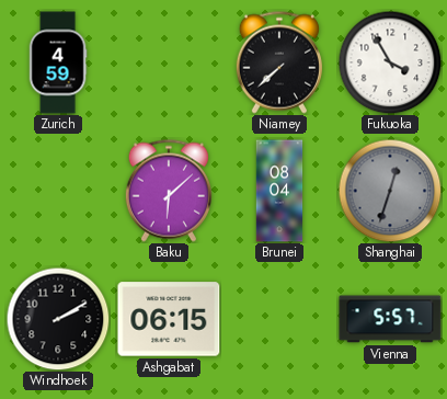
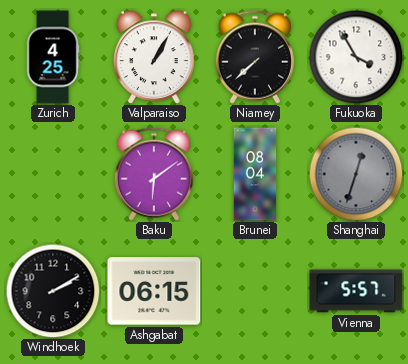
Zurich: 4:59 -> 4:25 (53, 57)
Valparaiso: none -> 1:05 (154, 57)
Baku: 6:08 -> 6:09 (154, 174)
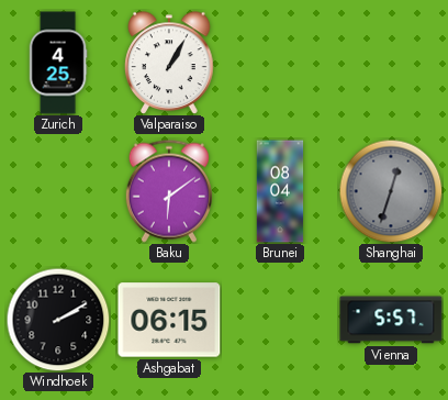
Niamey: 7:38 -> none (255, 57)
Fukuoka: 3:55 -> none (356, 57)
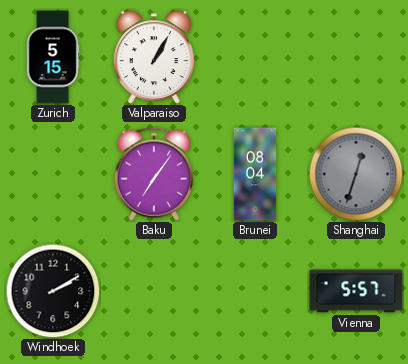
Zurich: 4:25 -> 5:15 (53, 57)
Baku: 6:09 -> 7:06 (154, 174)
Ashgabat: 06:15 -> none (169, 320)
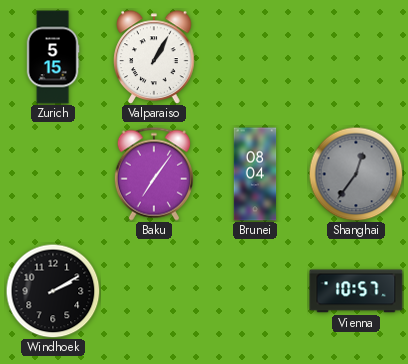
Shanghai: 12:33 -> 12:36 (356, 174)
Vienna: 5:57 -> 10:57 (356, 291)
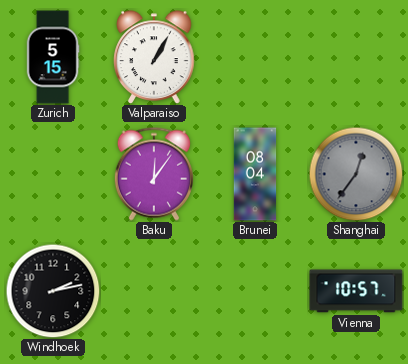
Baku: 7:06 -> 12:06 (154, 174)
Windhoek: 2:10 -> 2:13 (53, 291)
